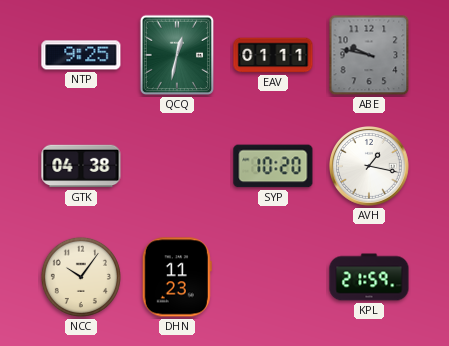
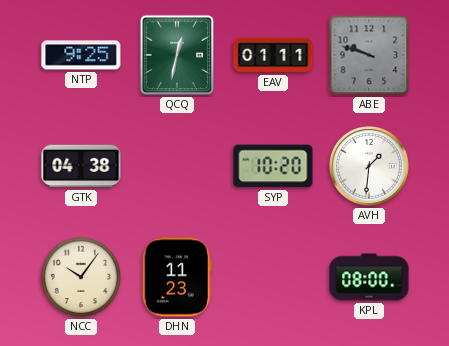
ABE: 9:47 -> 9:48 (369, 55)
AVH: 1:17 -> 1:31 (370, 167)
KPL: 21:59 -> 08:00 (369, 277)
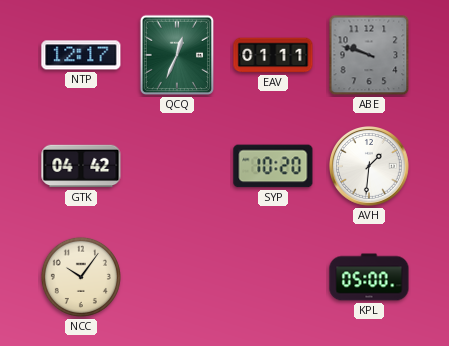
NTP: 9:25 -> 12:17 (81, 55)
QCQ: 12:32 -> 12:34 (176, 55)
GTK: 04:38 -> 04:42 (81, 166)
DHN: 11:23 -> none (177, 277)
KPL: 08:00 -> 05:00 (369, 277)
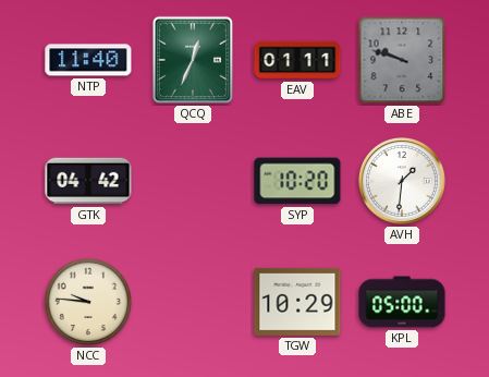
NTP: 12:17 -> 11:40 (88, 60)
NCC: 10:06 -> 9:46 (88, 302)
TGW: none -> 10:29 (297, 302)
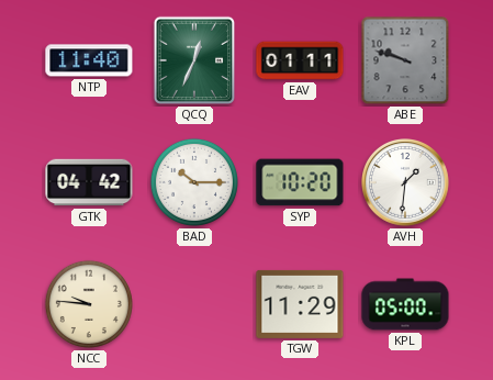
BAD: none -> 10:15 (194, 182)
TGW: 10:29 -> 11:29 (300, 304)
